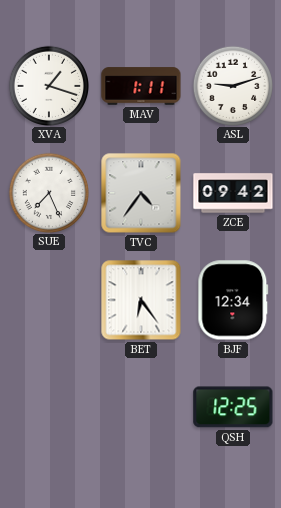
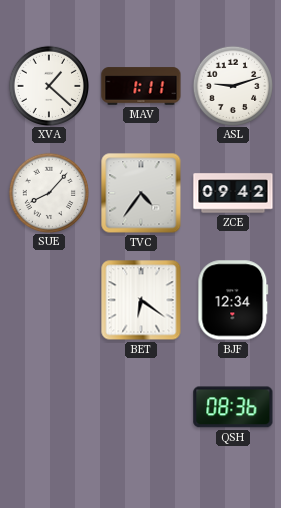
XVA: 1:18 -> 1:22 (48, 85)
SUE: 7:26 -> 8:07 (48, 192)
BET: 6:24 -> 6:21 (141, 300)
QSH: 12:25 -> 08:36 (233, 407)
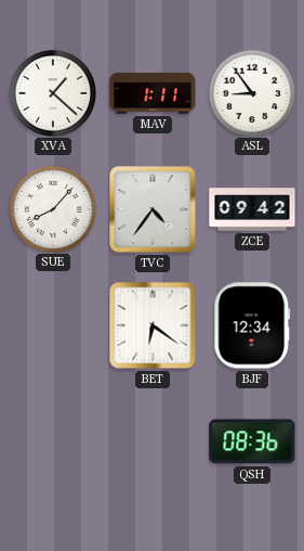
ASL: 9:12 -> 8:54 (251, 92)
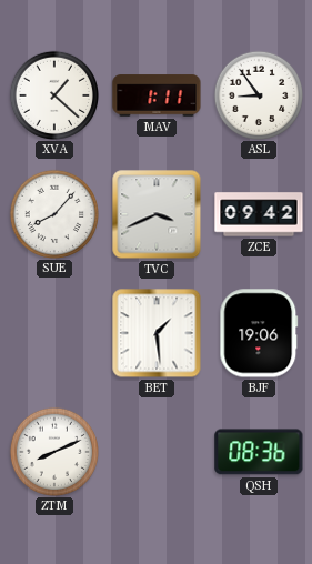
TVC: 4:36 -> 3:41 (157, 214)
BET: 6:21 -> 1:29 (157, 333)
BJF: 12:34 -> 19:06 (259, 333)
ZTM: none -> 8:11 (53, 451)
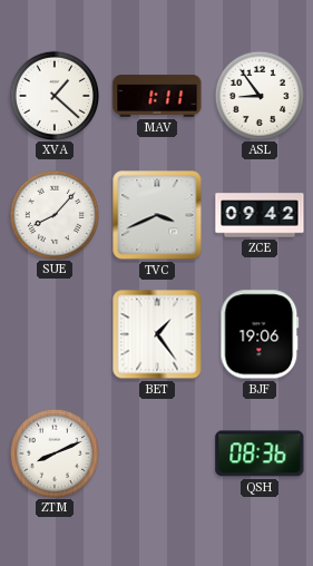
BET: 1:29 -> 1:24 (157, 334)
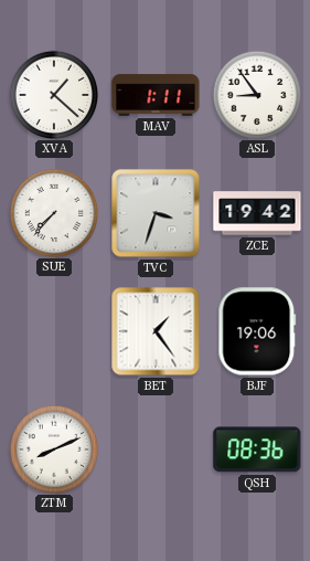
SUE: 8:07 -> 7:37 (53, 212)
TVC: 3:41 -> 3:33 (156, 213)
ZCE: 09:42 -> 19:42 (257, 213)
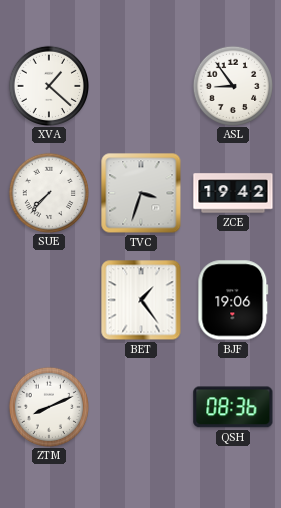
MAV: 1:11 -> none (156, 95)
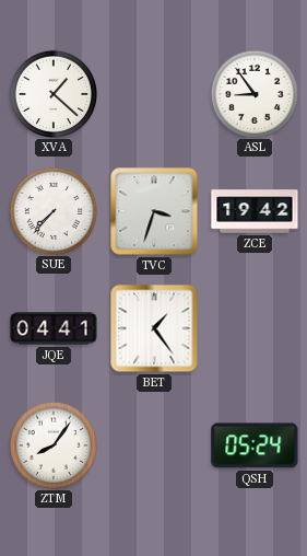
JQE: none -> 04:41 (54, 328)
BJF: 19:06 -> none (233, 300)
ZTM: 8:11 -> 8:06 (52, 444)
QSH: 08:36 -> 05:24 (255, 445)
